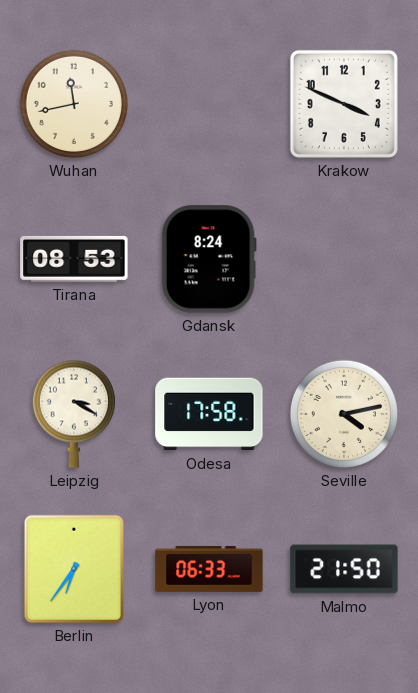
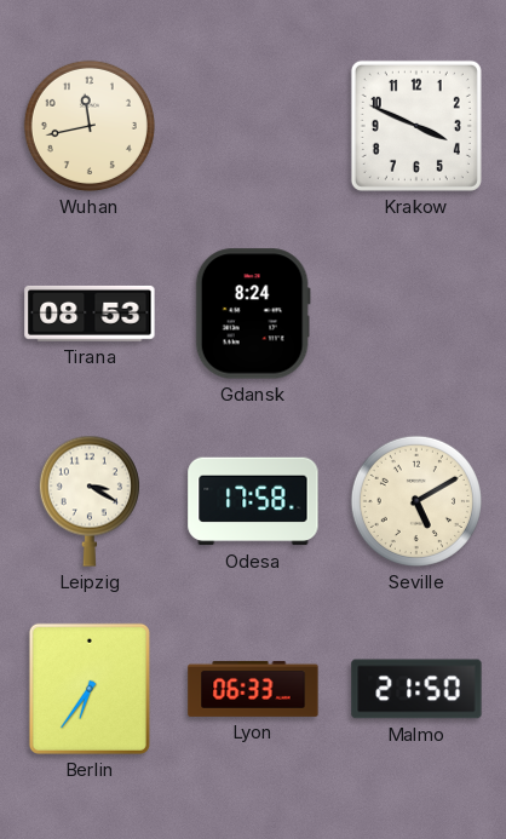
Seville: 4:13 -> 5:10 (416, 501)
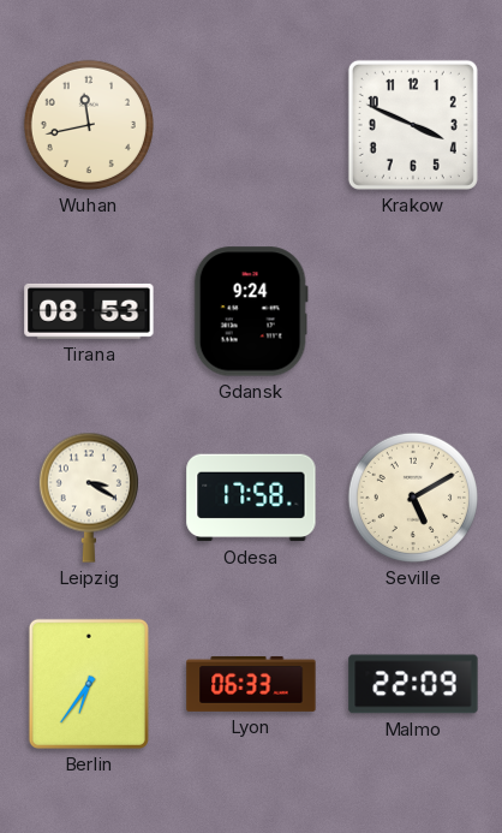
Gdansk: 8:24 -> 9:24 (251, 311)
Malmo: 21:50 -> 22:09 (413, 684)
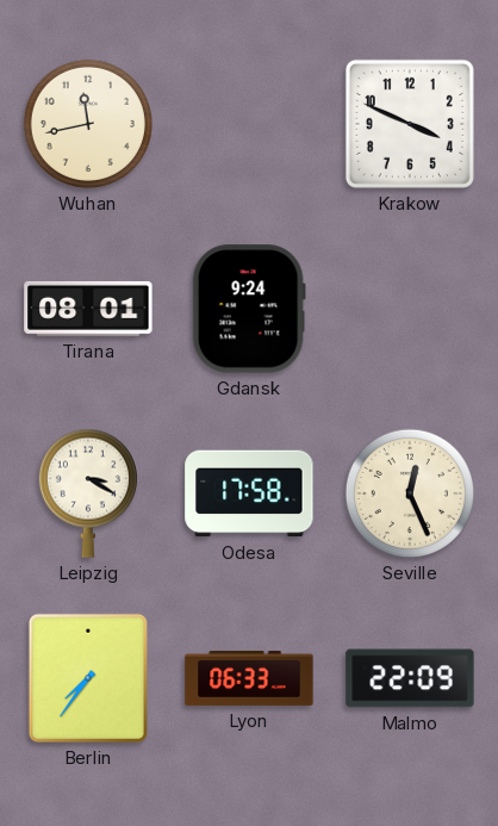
Tirana: 08:53 -> 08:01 (88, 309)
Seville: 5:10 -> 12:26 (410, 493)
Berlin: 6:36 -> 7:36 (88, 678)
